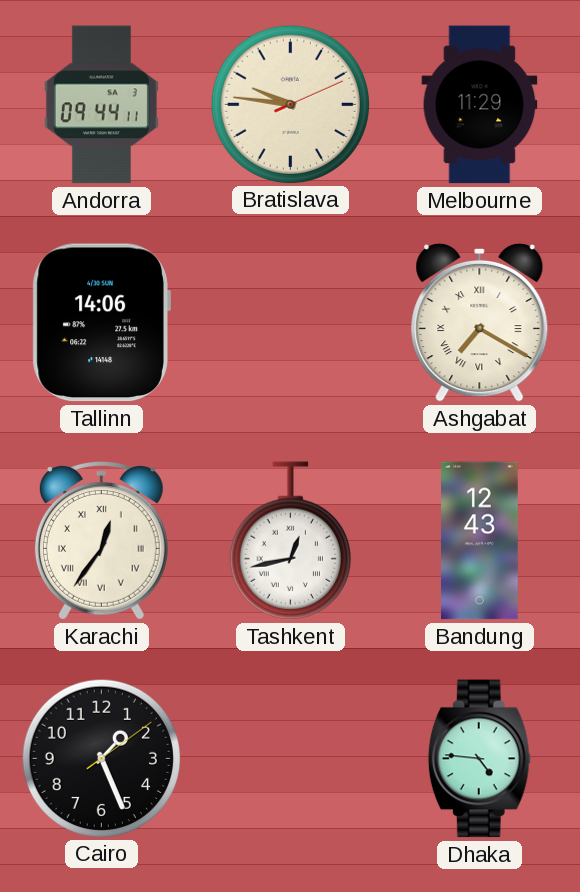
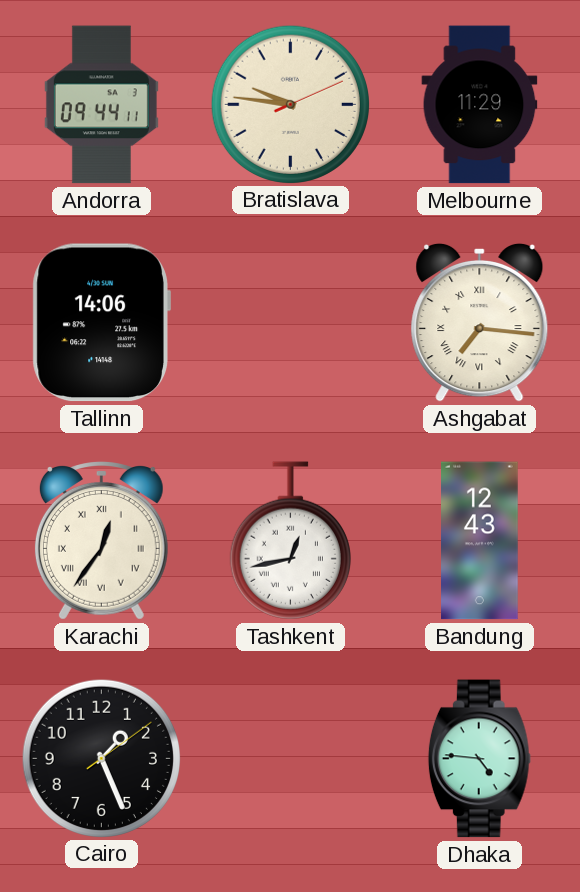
Ashgabat: 7:20 -> 7:16 (480, 322)
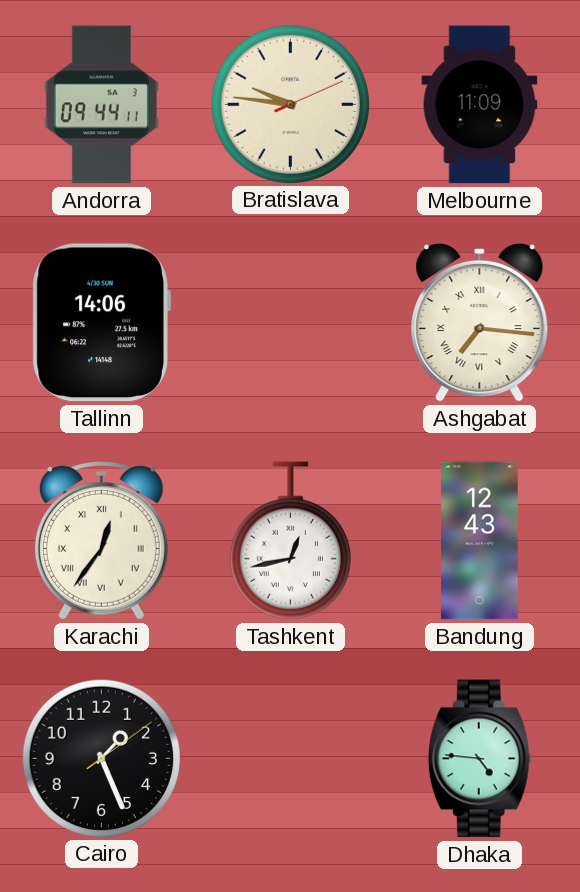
Melbourne: 11:29 -> 11:09 (480, 105)
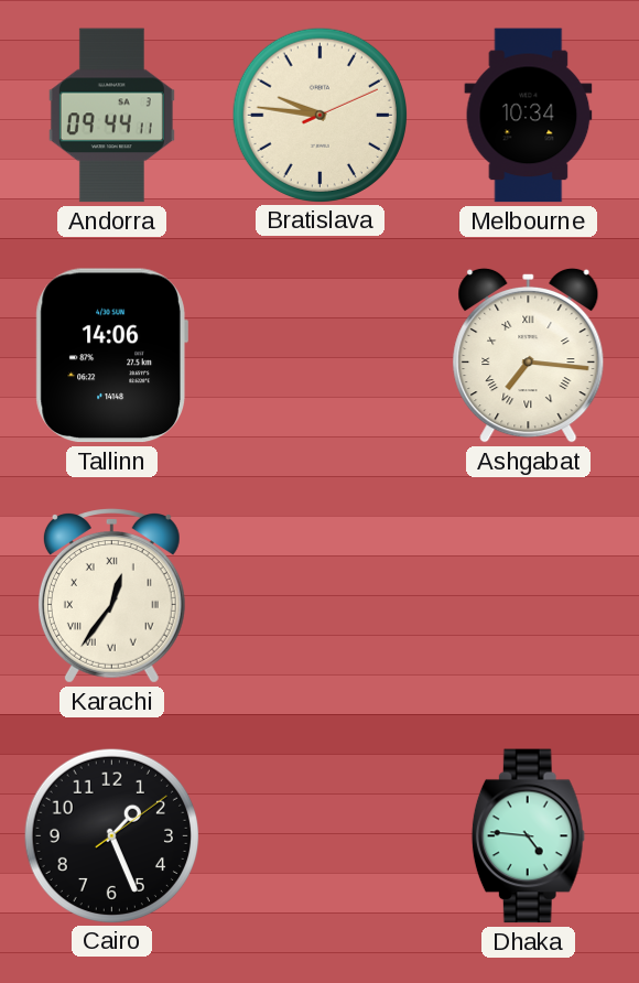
Melbourne: 11:09 -> 10:34 (529, 116)
Tashkent: 12:43 -> none (290, 541)
Bandung: 12:43 -> none (480, 541)
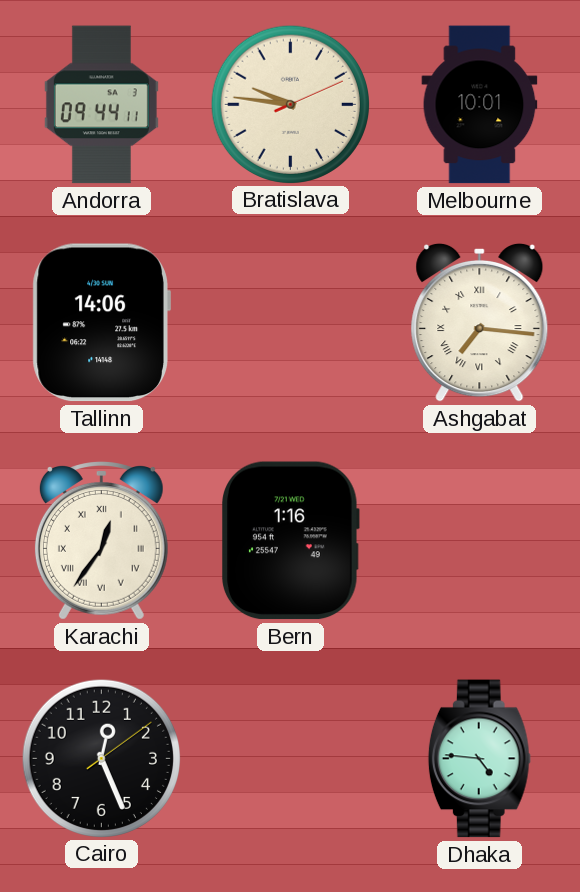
Melbourne: 10:34 -> 10:01 (480, 105)
Bern: none -> 1:16 (291, 541)
Cairo: 1:26 -> 12:26 (101, 758)
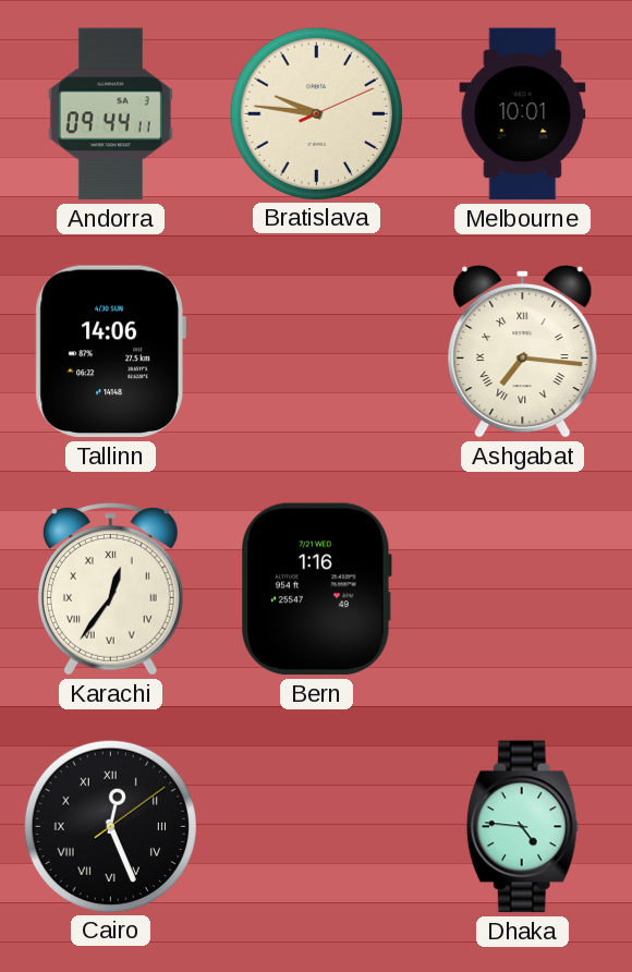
Cairo numerals: Arabic -> Roman (110, 826)
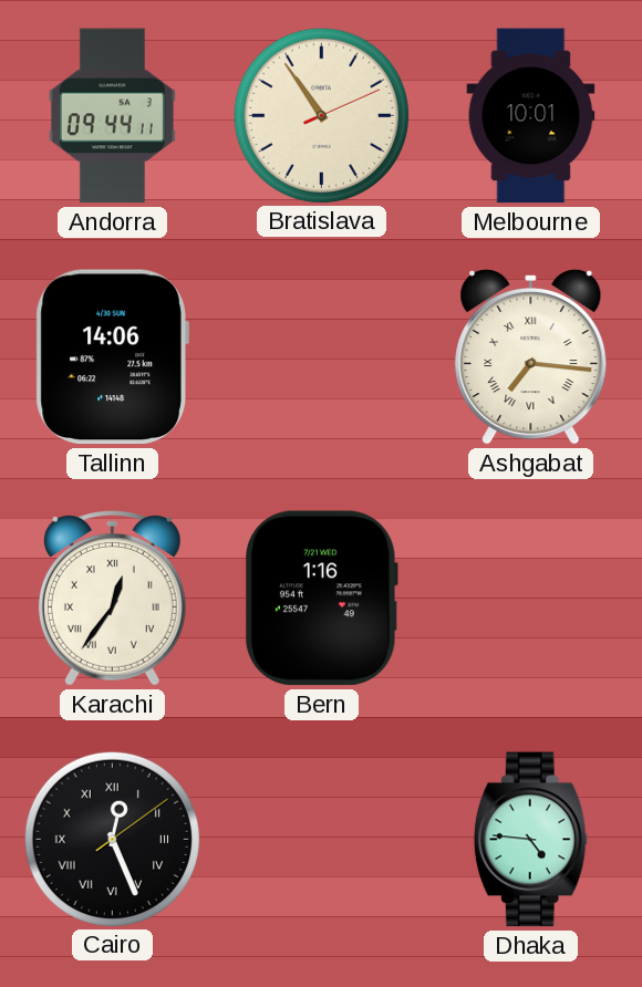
Bratislava: 9:46 -> 10:54 (321, 115)
